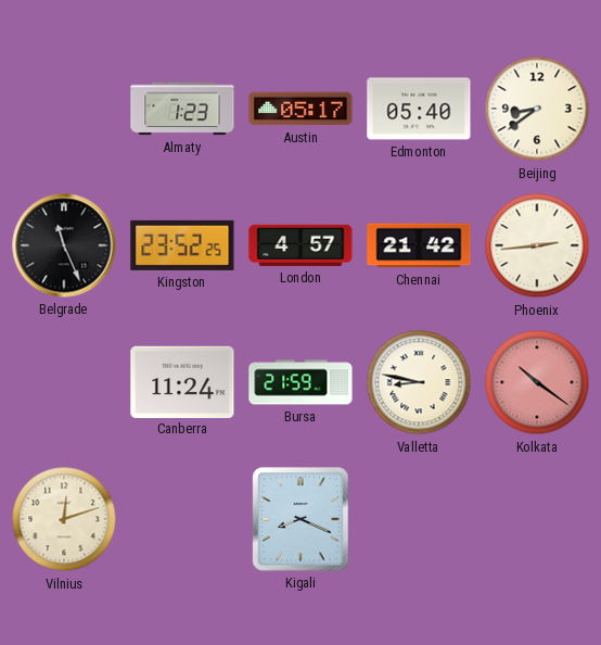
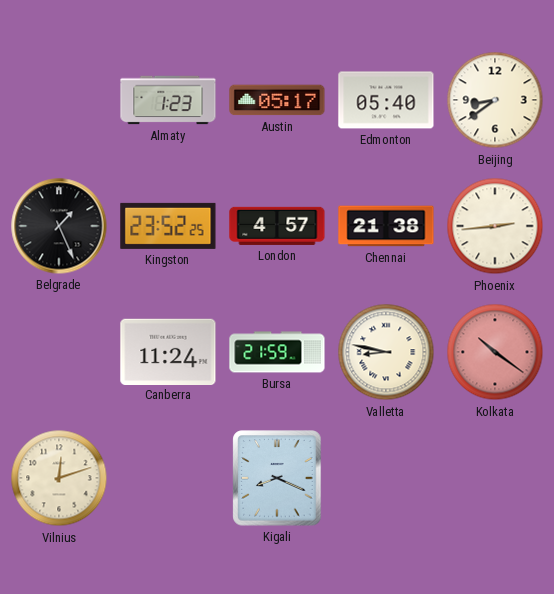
Belgrade: 11:26 -> 1:26 (59, 226)
Chennai: 21:42 -> 21:38 (386, 226)
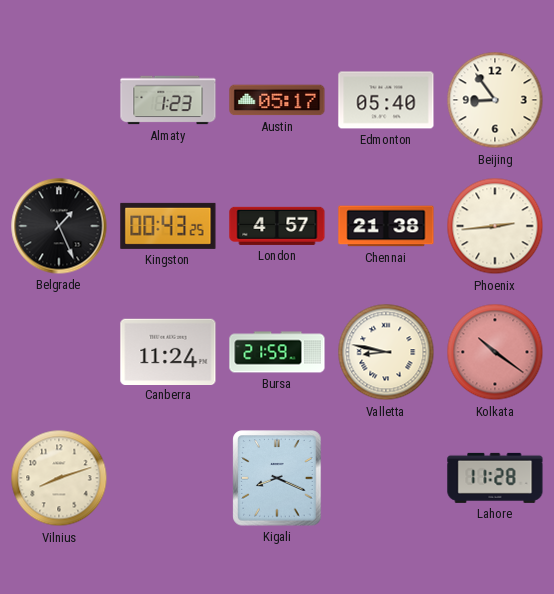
Beijing: 8:39 -> 8:54 (495, 100)
Kingston: 23:52 -> 00:43 (168, 226)
Vilnius: 12:12 -> 8:12 (59, 478)
Lahore: none -> 11:28 (495, 478)
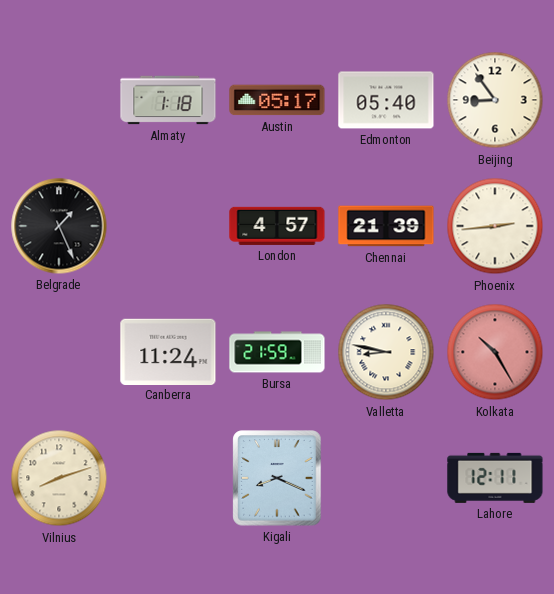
Almaty: 1:23 -> 1:18 (168, 100)
Kingston: 00:43 -> none (168, 226)
Chennai: 21:38 -> 21:39 (386, 226)
Kolkata: 10:21 -> 10:25 (495, 352)
Lahore: 11:28 -> 12:11 (495, 478)
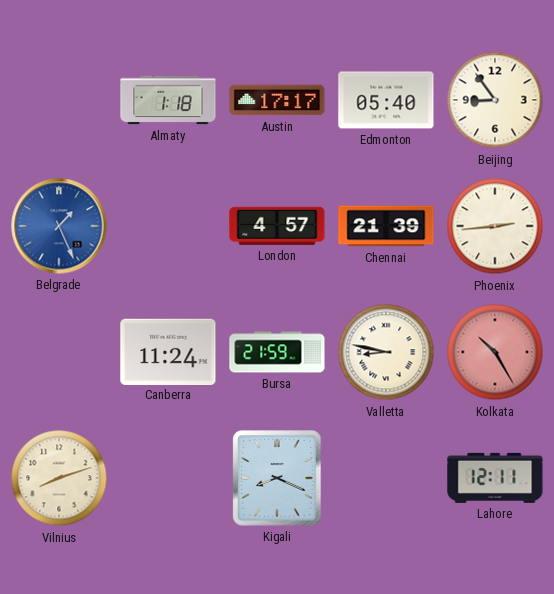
Austin: 05:17 -> 17:17 (277, 100)
Belgrade dial: black -> blue (59, 226)
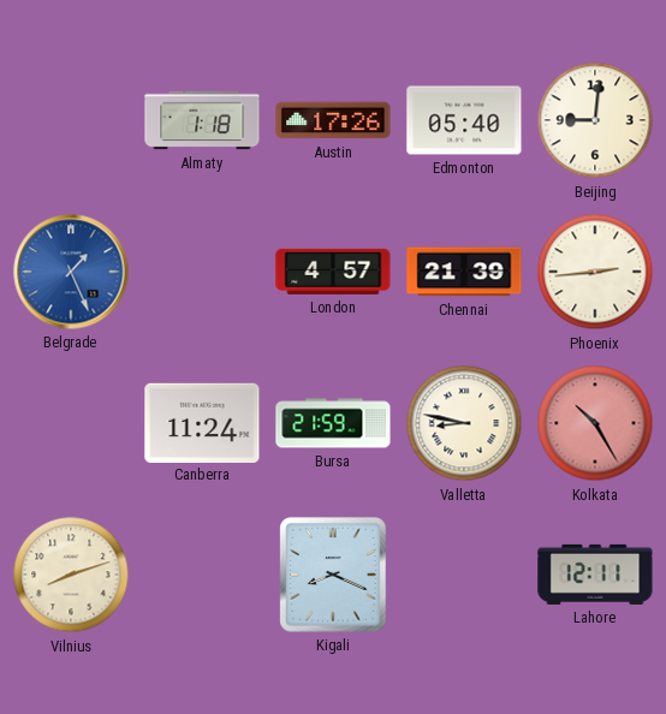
Austin: 17:17 -> 17:26 (333, 120)
Beijing: 8:54 -> 9:01 (595, 120)
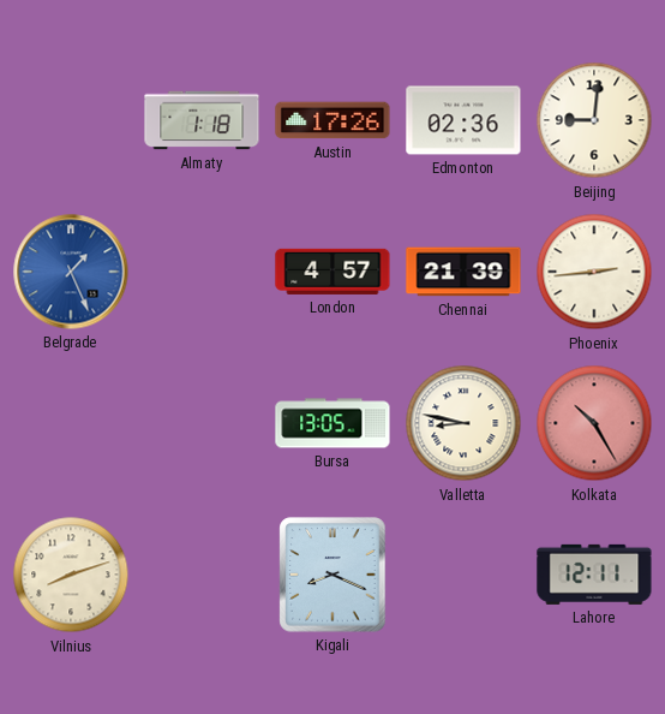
Edmonton: 05:40 -> 02:36 (463, 120)
Canberra: 11:24 -> none (202, 422)
Bursa: 21:59 -> 13:05 (332, 423)
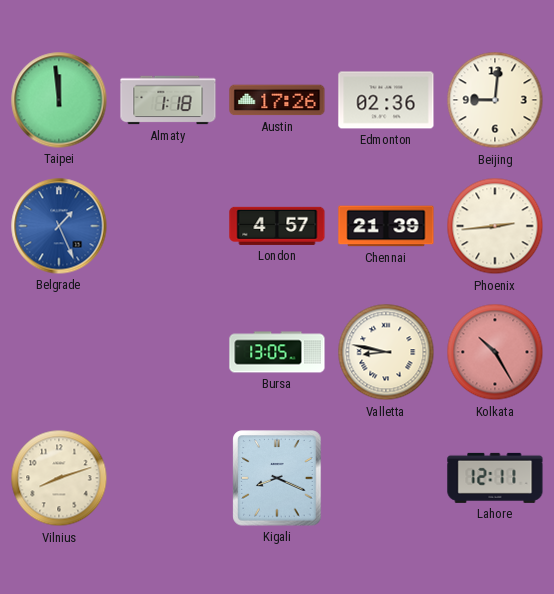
Taipei: none -> 11:59 (59, 100)
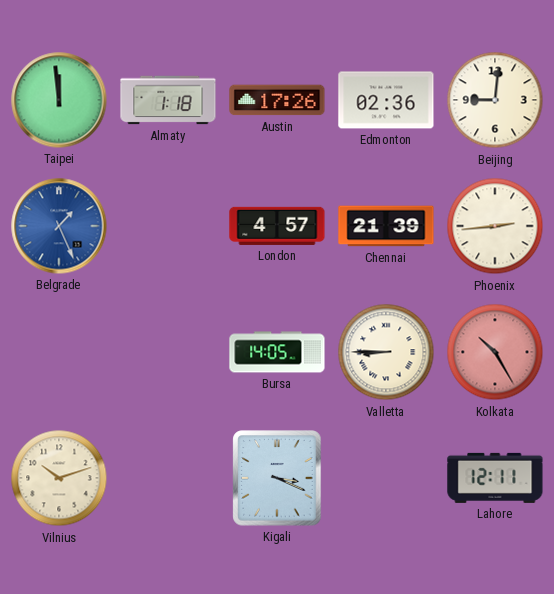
Bursa: 13:05 -> 14:05 (277, 352)
Valletta: 8:47 -> 8:45 (386, 352)
Vilnius: 8:12 -> 10:12 (59, 478)
Kigali: 8:19 -> 3:19 (277, 478)
